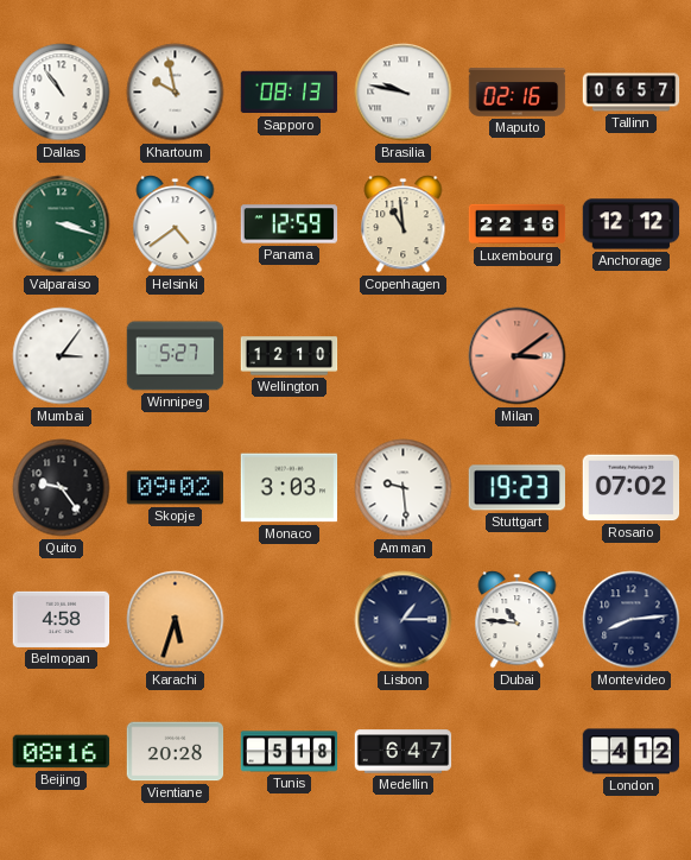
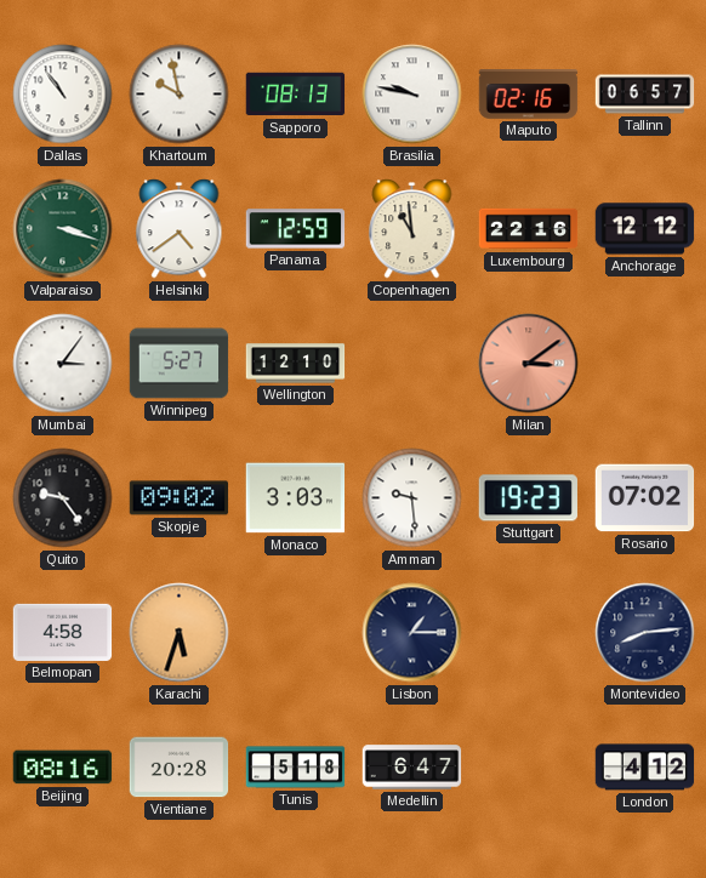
Dubai: 10:46 -> none (518, 620)
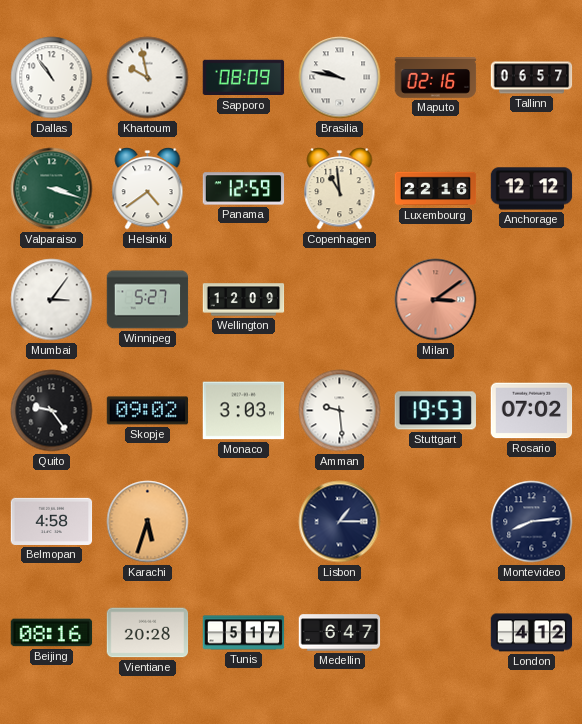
Sapporo: 08:13 -> 08:09 (244, 78)
Wellington: 12:10 -> 12:09 (244, 300)
Stuttgart: 19:23 -> 19:53 (435, 411)
Tunis: 5:18 -> 5:17 (244, 633)
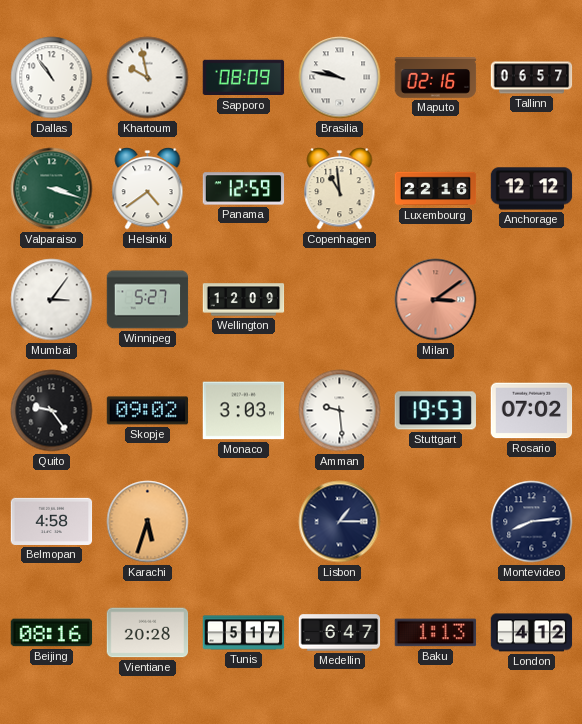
Baku: none -> 1:13 (436, 633)
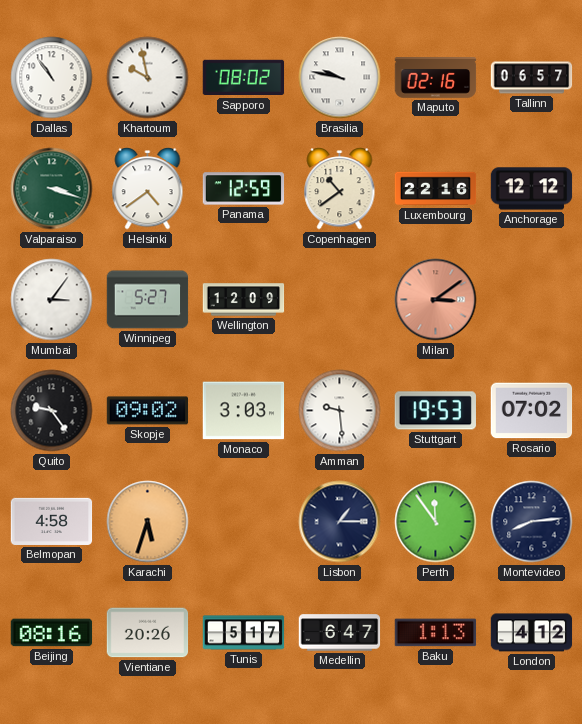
Sapporo: 08:09 -> 08:02 (244, 78)
Copenhagen: 10:59 -> 10:39 (340, 189)
Perth: none -> 11:54 (436, 522)
Vientiane: 20:28 -> 20:26 (148, 633)
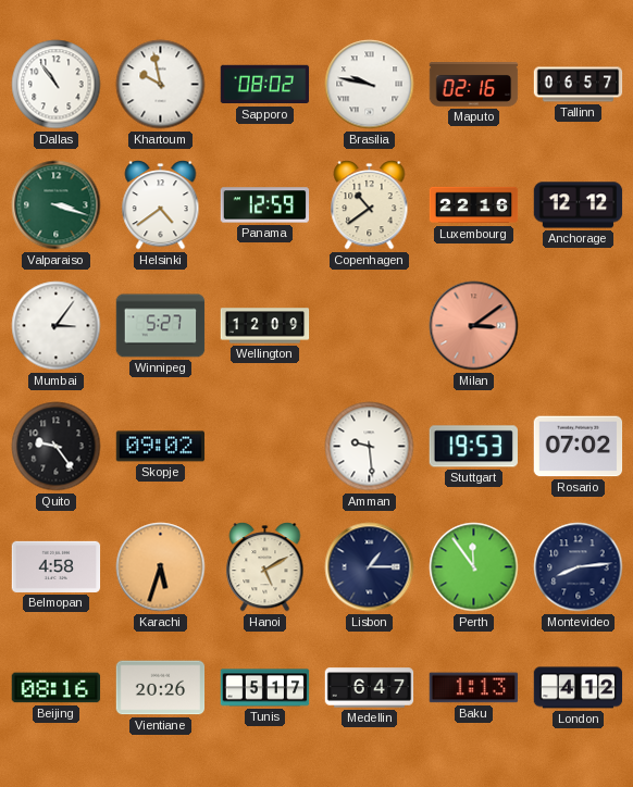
Monaco: 3:03 -> none (244, 411)
Hanoi: none -> 5:10 (265, 567)
